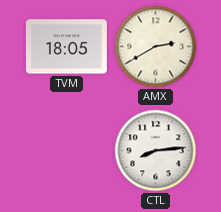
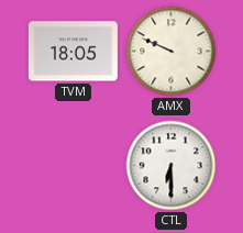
AMX: 2:40 -> 9:49 (172, 52)
CTL: 8:14 -> 6:30 (172, 166)
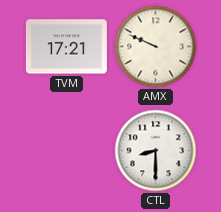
TVM: 18:05 -> 17:21 (66, 47)
CTL: 6:30 -> 8:30 (156, 151)
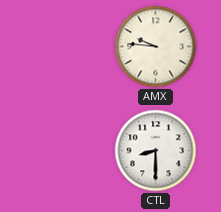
TVM: 17:21 -> none (66, 47)
AMX: 9:49 -> 9:46 (156, 47)
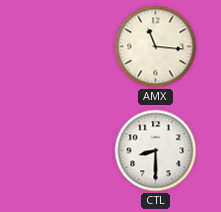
AMX: 9:46 -> 11:16 (156, 47)
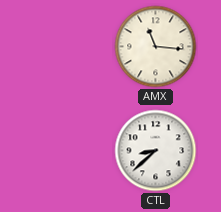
CTL: 8:30 -> 8:38 (156, 151)
